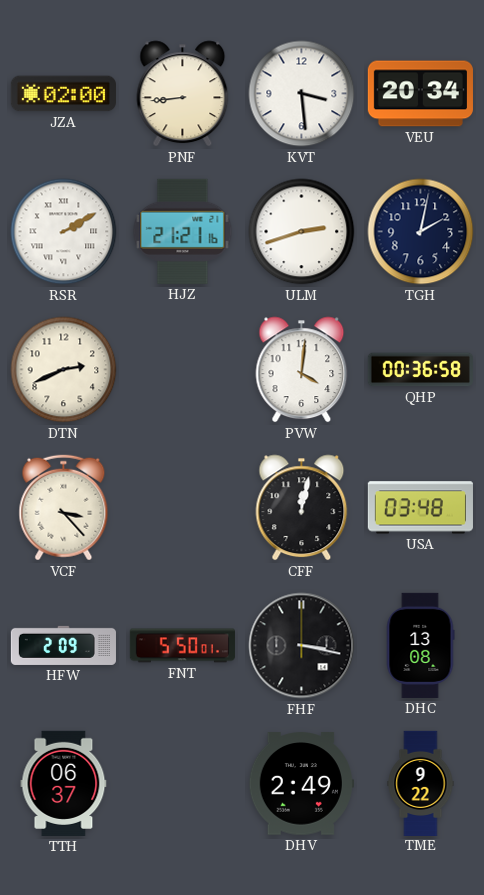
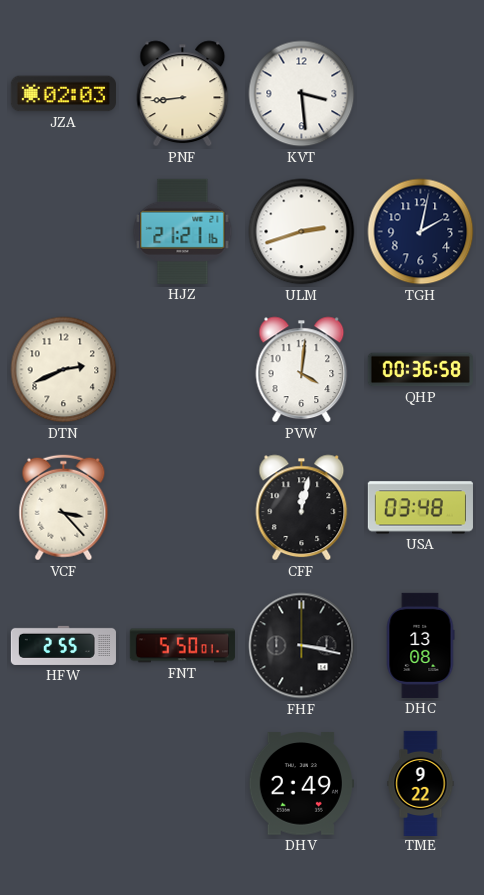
JZA: 02:00 -> 02:03 (63, 94)
VEU: 20:34 -> none (420, 94)
RSR: 2:10 -> none (64, 232)
HFW: 2:09 -> 2:55 (63, 645)
TTH: 06:37 -> none (64, 783)
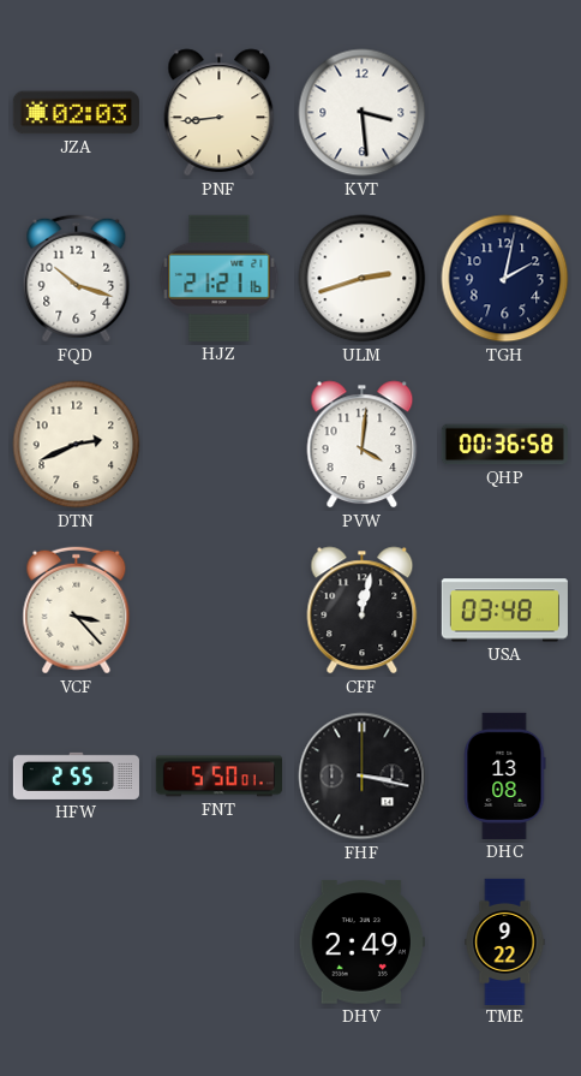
FQD: none -> 10:18 (77, 279)
